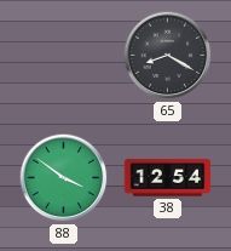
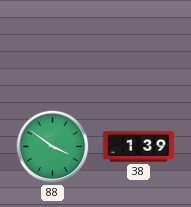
65: 8:20 -> none (168, 56)
38: 12:54 -> 1:39 (139, 147)
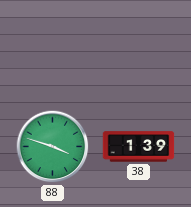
88: 3:51 -> 3:48 (53, 147)
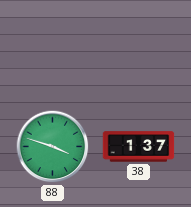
38: 1:39 -> 1:37 (139, 147)
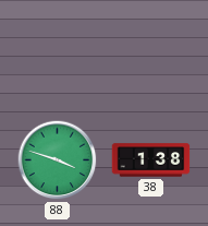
38: 1:37 -> 1:38 (151, 160)
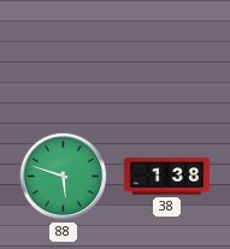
88: 3:48 -> 5:48 (64, 177)
